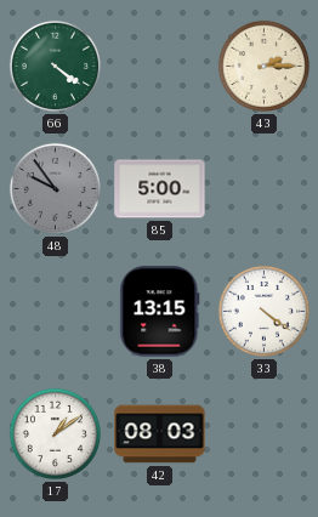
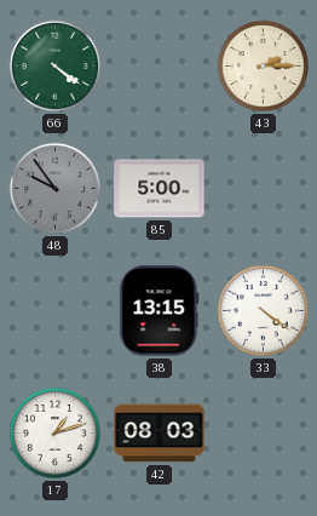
17: 1:09 -> 1:12 (54, 432)
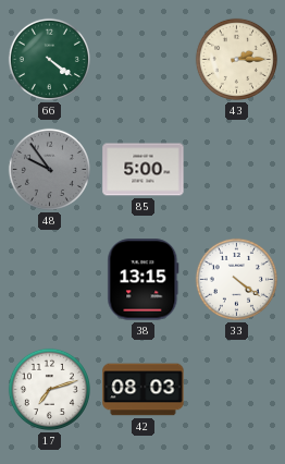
17: 1:12 -> 7:12 (49, 389)
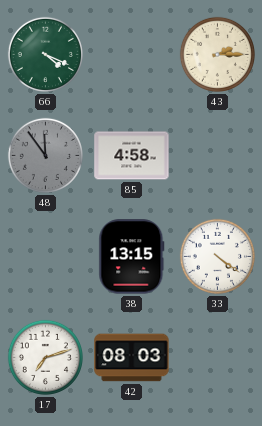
66: 4:21 -> 4:19 (45, 54)
48: 9:54 -> 11:54 (45, 155)
85: 5:00 -> 4:58 (132, 156)
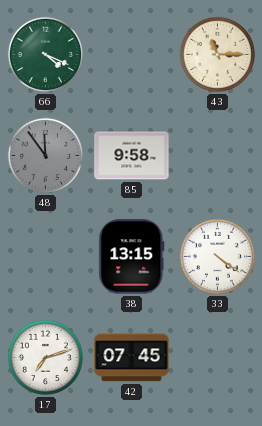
43: 2:15 -> 11:15 (217, 54)
85: 4:58 -> 9:58 (132, 156)
42: 08:03 -> 07:45 (132, 358)
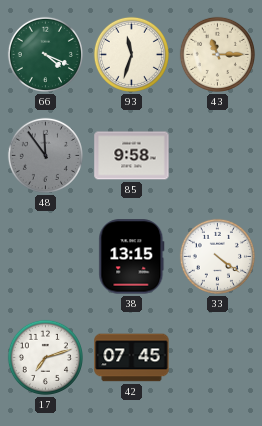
93: none -> 11:33 (131, 54)
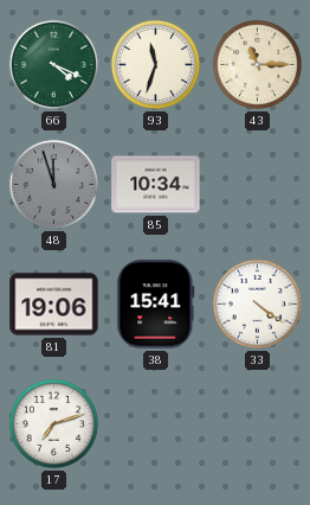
48: 11:54 -> 11:57 (53, 184)
85: 9:58 -> 10:34 (156, 185)
81: none -> 19:06 (54, 305)
38: 13:15 -> 15:41 (156, 305)
42: 07:45 -> none (132, 358)
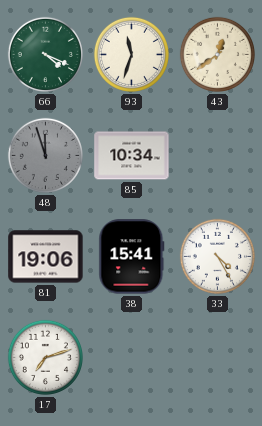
43: 11:15 -> 12:39 (217, 54)
33: 4:21 -> 4:25 (217, 256)
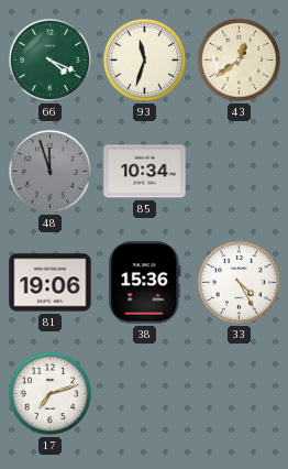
38: 15:41 -> 15:36 (145, 283)
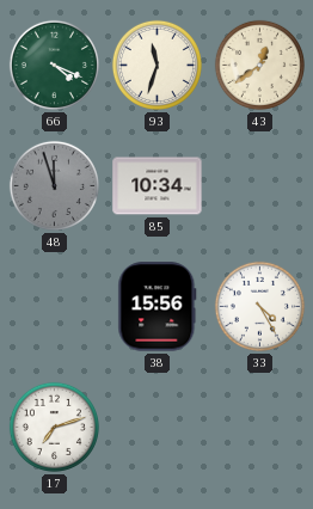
81: 19:06 -> none (51, 283)
38: 15:36 -> 15:56 (158, 307)
